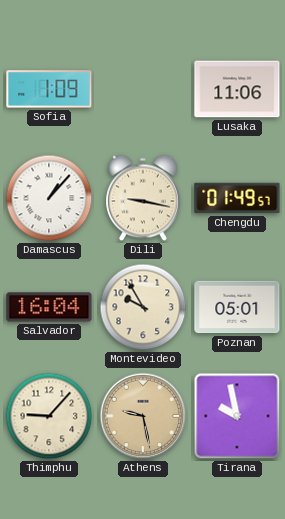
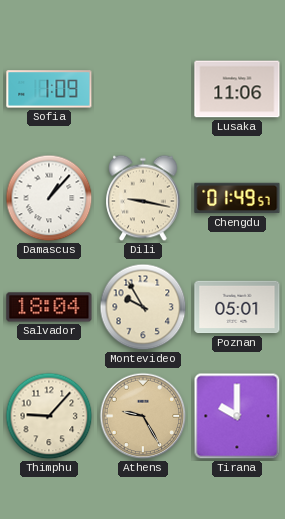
Salvador: 16:04 -> 18:04 (49, 307)
Athens: 9:28 -> 9:25 (143, 416)
Tirana: 9:58 -> 10:00 (237, 416)
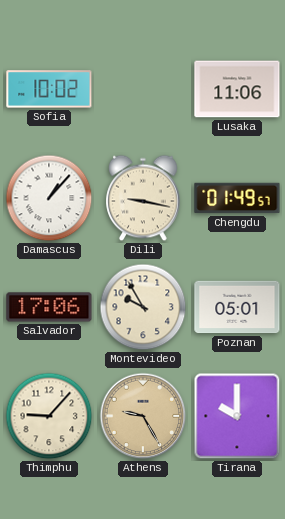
Sofia: 1:09 -> 10:02 (49, 89)
Salvador: 18:04 -> 17:06 (49, 307)
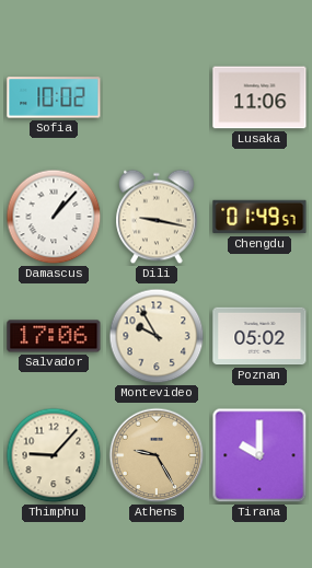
Poznan: 05:01 -> 05:02 (259, 336)
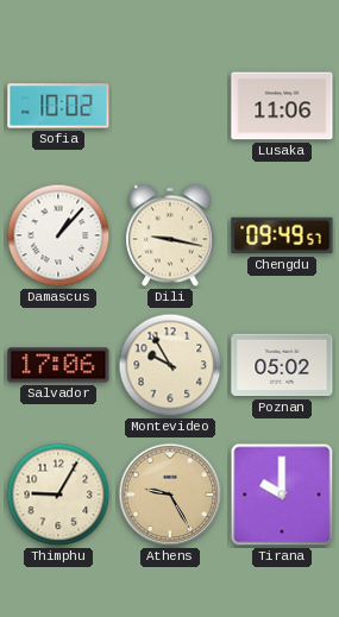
Chengdu: 01:49 -> 09:49 (282, 235)
Thimphu: 9:07 -> 9:05 (58, 495)
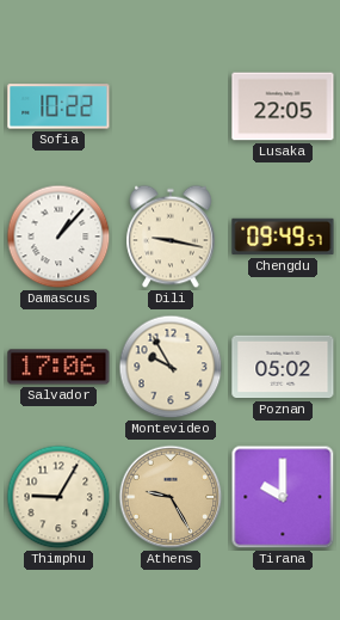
Sofia: 10:02 -> 10:22 (58, 106)
Lusaka: 11:06 -> 22:05 (283, 106)
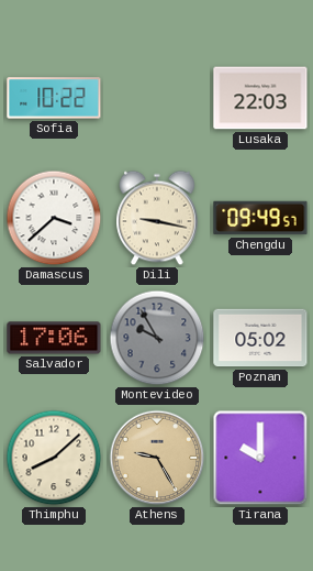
Lusaka: 22:05 -> 22:03 (260, 98)
Damascus: 1:07 -> 3:38 (54, 218)
Montevideo dial: cream -> grey (157, 338)
Thimphu: 9:05 -> 8:08 (54, 458)
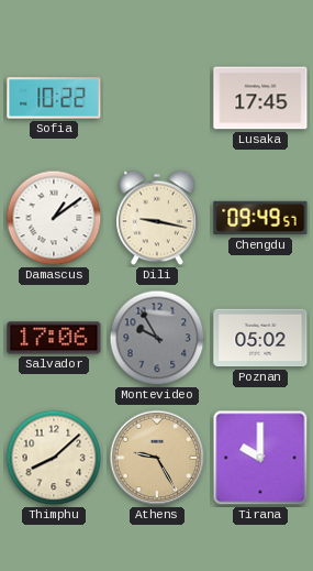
Lusaka: 22:03 -> 17:45 (260, 98)
Damascus: 3:38 -> 1:09 (54, 218)
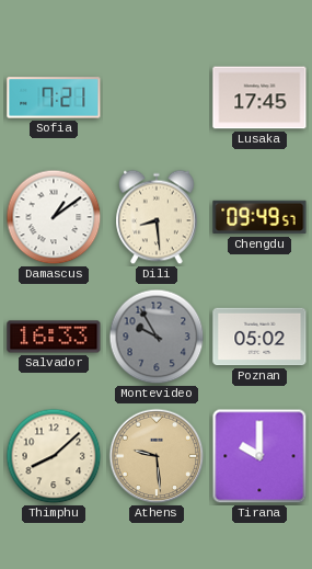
Sofia: 10:22 -> 7:21 (54, 98)
Dili: 9:17 -> 8:29 (157, 217)
Salvador: 17:06 -> 16:33 (54, 337)
Athens: 9:25 -> 9:29 (157, 456)
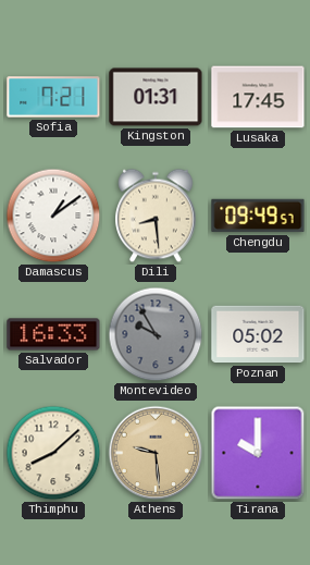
Kingston: none -> 01:31 (156, 97)
